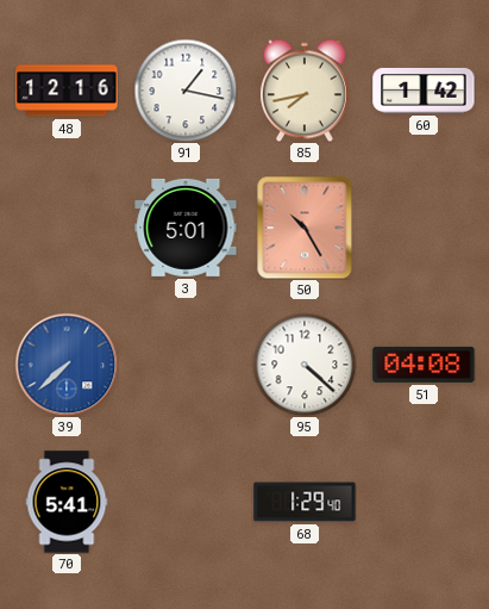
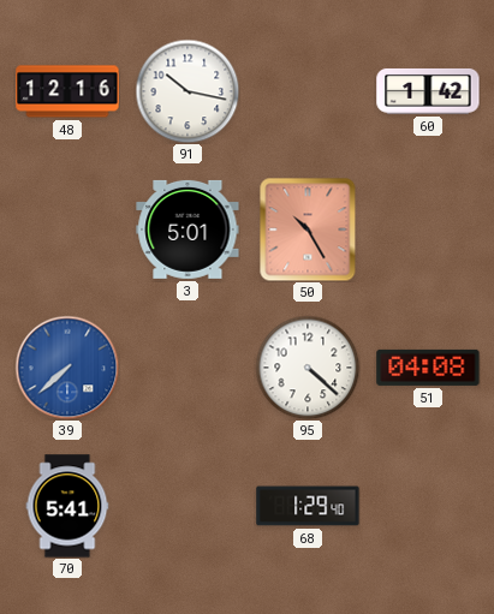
91: 1:17 -> 10:17 (188, 91)
85: 7:43 -> none (305, 91)
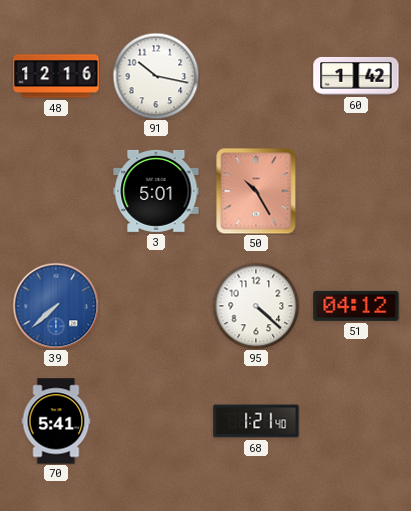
51: 04:08 -> 04:12 (356, 306)
68: 1:29 -> 1:21 (256, 421)
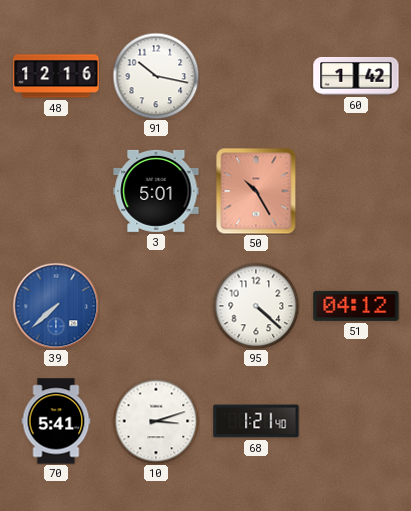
10: none -> 3:12 (156, 421)
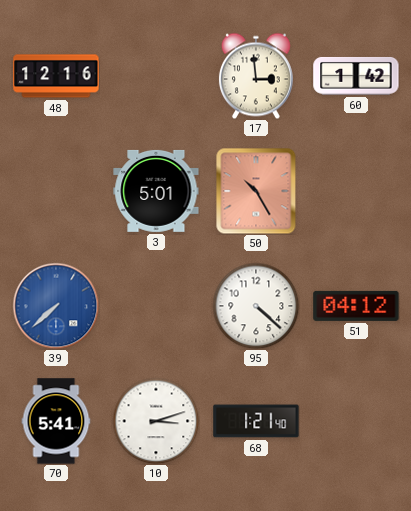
91: 10:17 -> none (156, 76)
17: none -> 2:59 (256, 76)
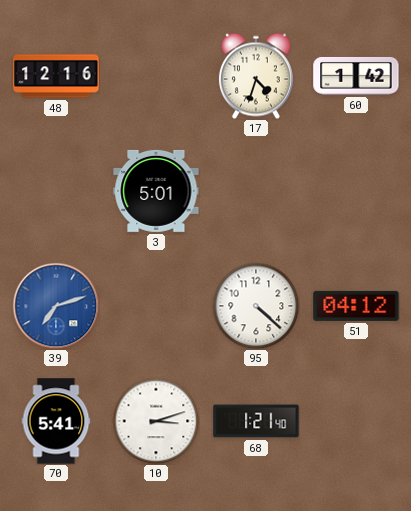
17: 2:59 -> 4:33 (256, 76)
50: 10:25 -> none (256, 191)
39: 7:38 -> 7:12 (56, 306)
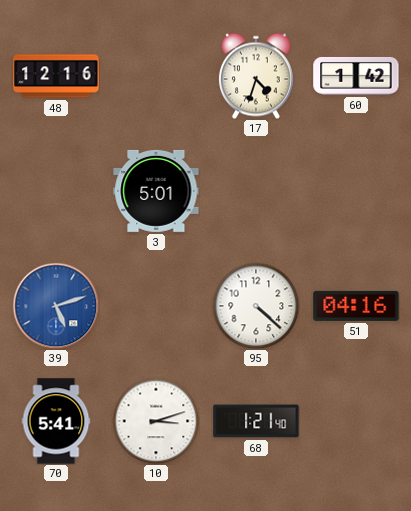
39: 7:12 -> 5:12 (56, 306)
51: 04:12 -> 04:16 (356, 306)
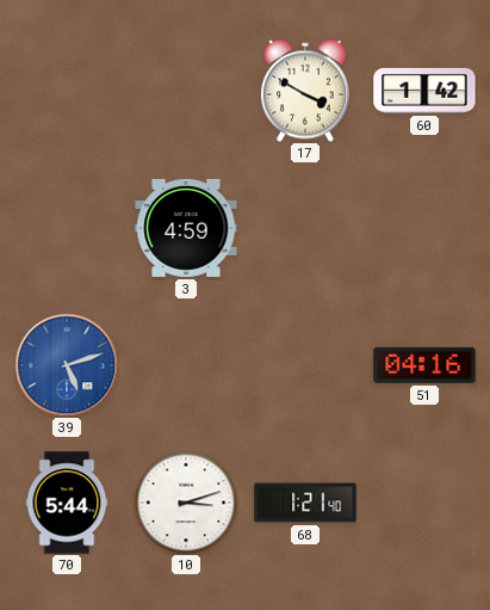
48: 12:16 -> none (56, 76)
17: 4:33 -> 3:50 (305, 91)
3: 5:01 -> 4:59 (186, 228)
95: 4:22 -> none (256, 306)
70: 5:41 -> 5:44 (67, 503)
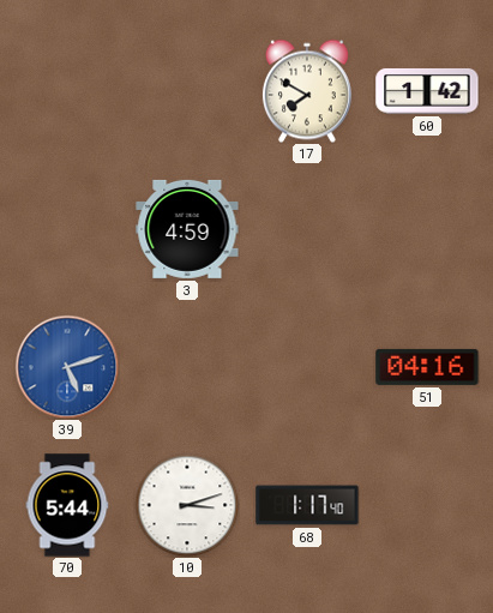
17: 3:50 -> 7:50 (307, 91)
68: 1:21 -> 1:17 (307, 505)
